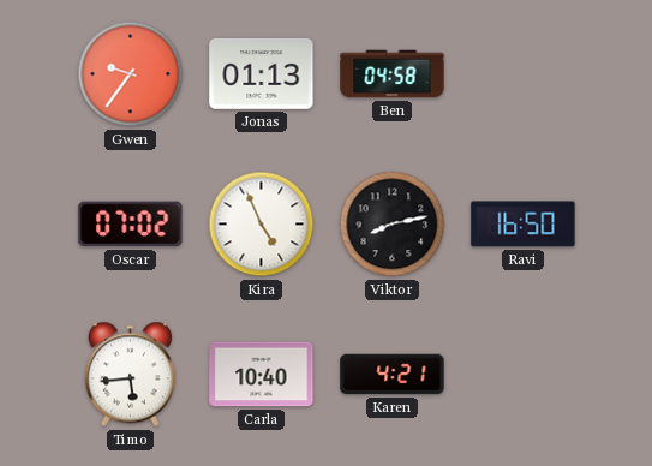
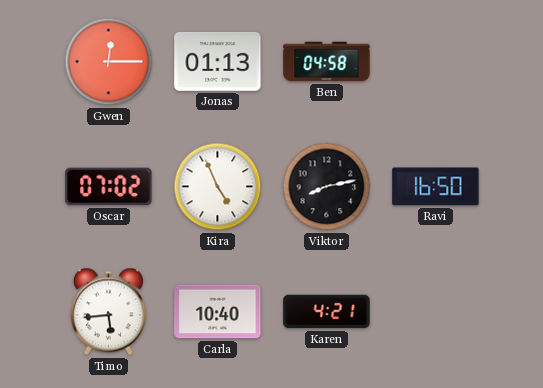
Gwen: 9:36 -> 12:15 (109, 62)
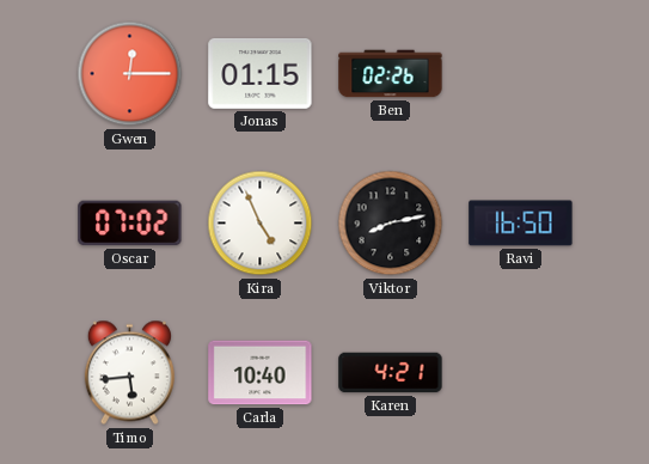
Jonas: 01:13 -> 01:15 (261, 74)
Ben: 04:58 -> 02:26 (391, 74)
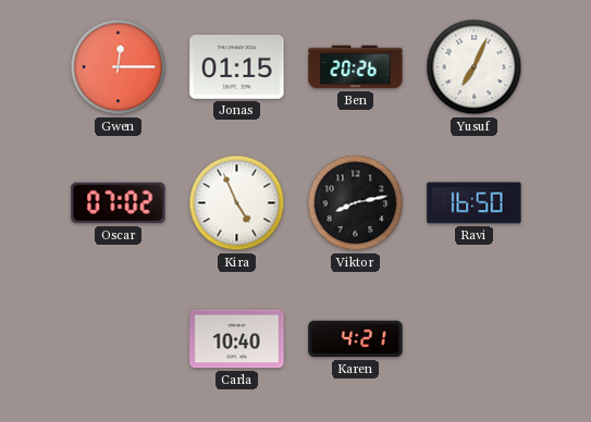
Ben: 02:26 -> 20:26 (356, 67)
Yusuf: none -> 7:04 (475, 67)
Timo: 5:44 -> none (129, 373)
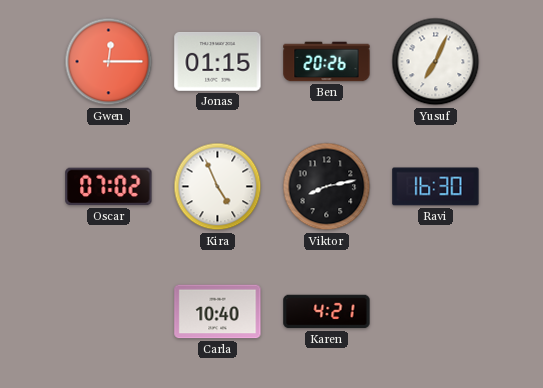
Ravi: 16:50 -> 16:30 (436, 187)
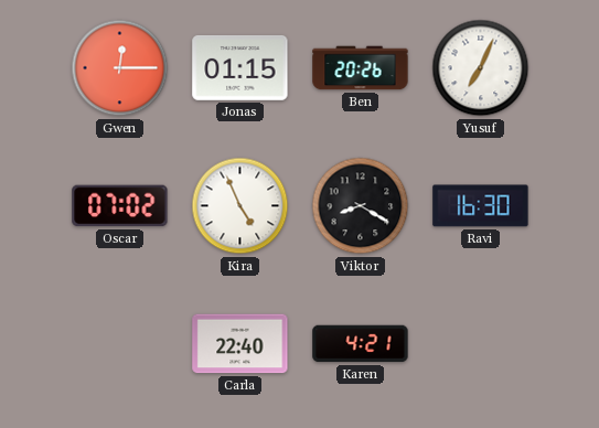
Viktor: 8:13 -> 8:20 (361, 206)
Carla: 10:40 -> 22:40 (240, 344)
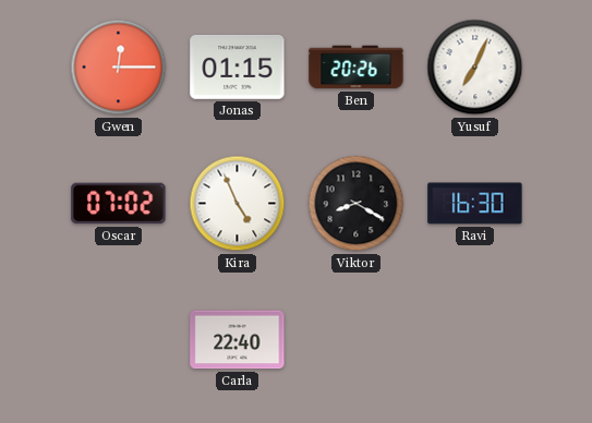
Karen: 4:21 -> none (361, 344)
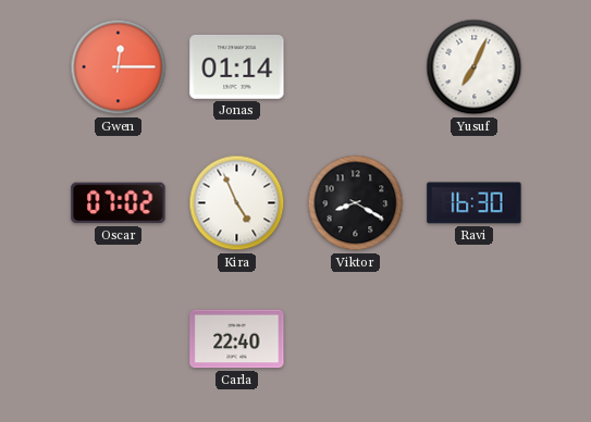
Jonas: 01:15 -> 01:14 (237, 67)
Ben: 20:26 -> none (357, 68)
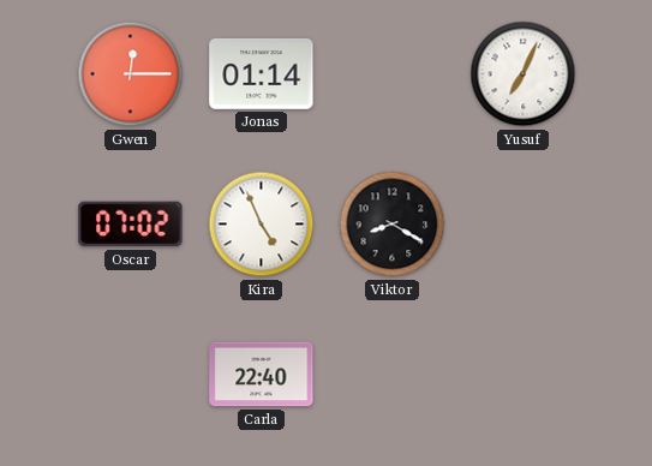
Ravi: 16:30 -> none (475, 203)
